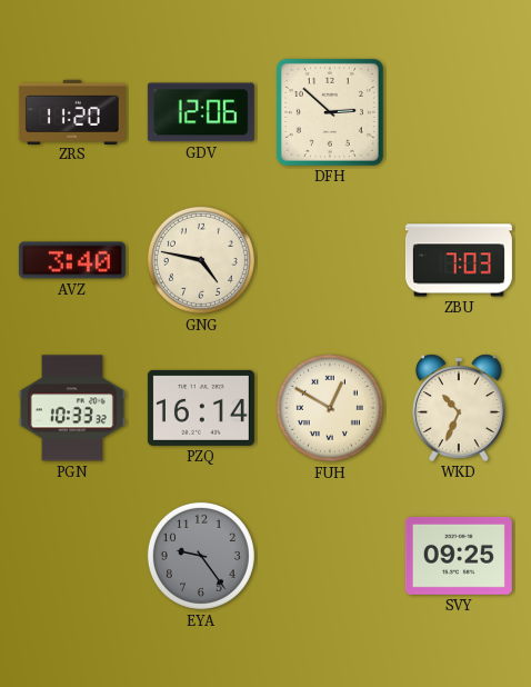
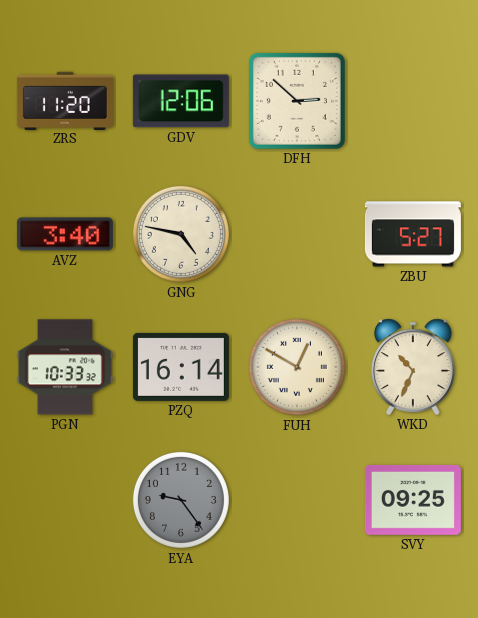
ZBU: 7:03 -> 5:27 (413, 234)
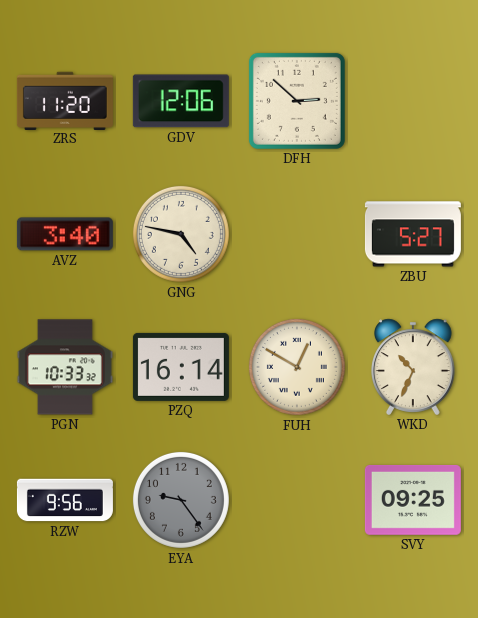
RZW: none -> 9:56 (65, 500)
